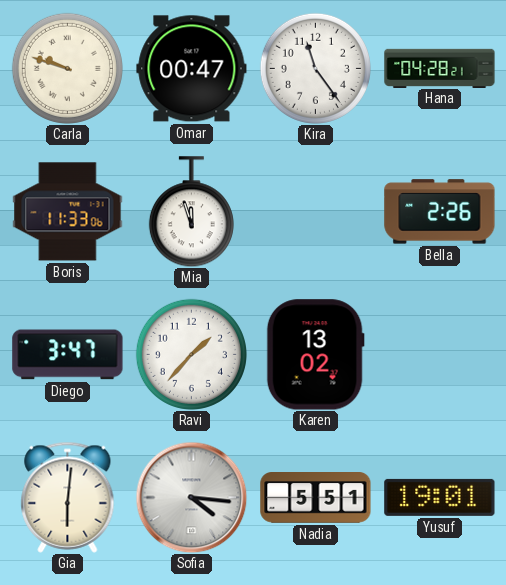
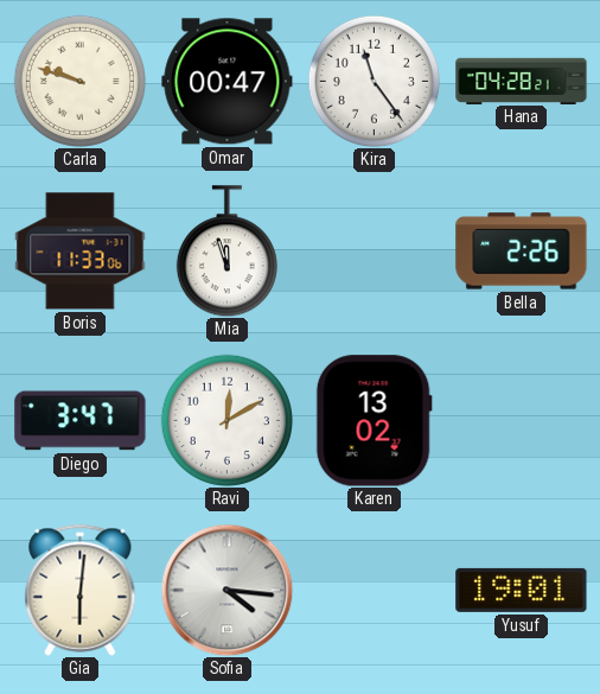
Ravi: 1:37 -> 12:10 (226, 420)
Nadia: 5:51 -> none (316, 498)
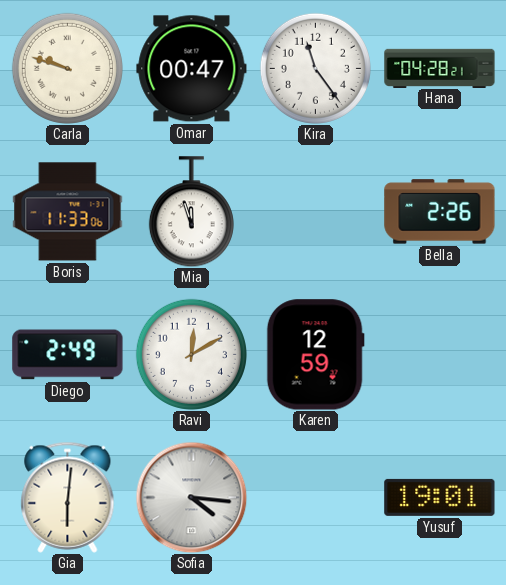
Diego: 3:47 -> 2:49 (68, 355)
Karen: 13:02 -> 12:59 (315, 355)
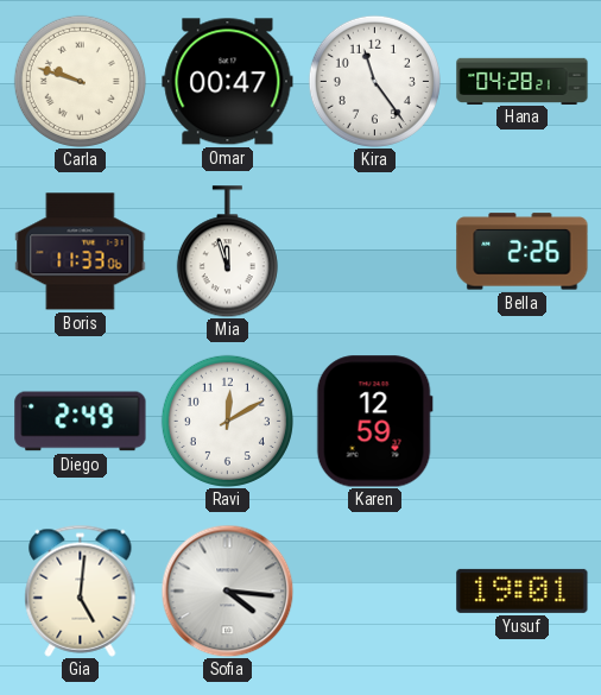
Gia: 6:01 -> 5:01 (81, 590)
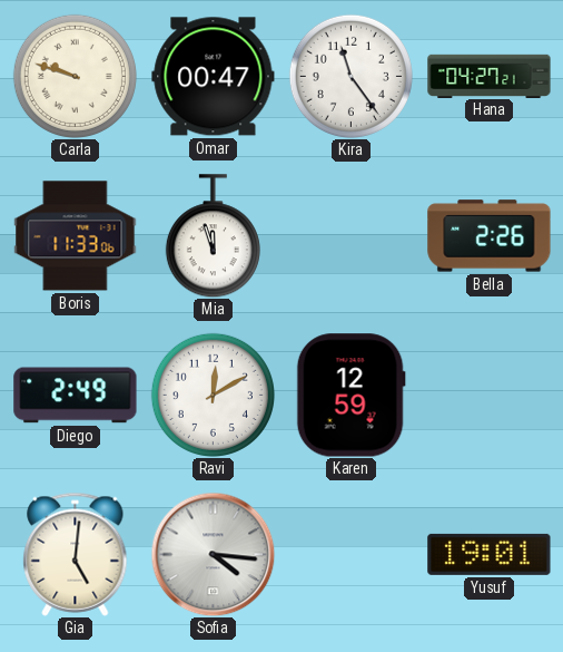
Hana: 04:28 -> 04:27 (490, 76)
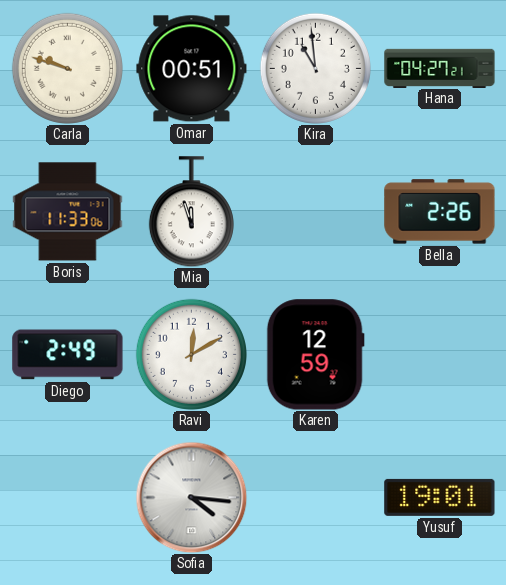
Omar: 00:47 -> 00:51 (192, 69)
Kira: 11:24 -> 10:59 (315, 68)
Gia: 5:01 -> none (76, 554)
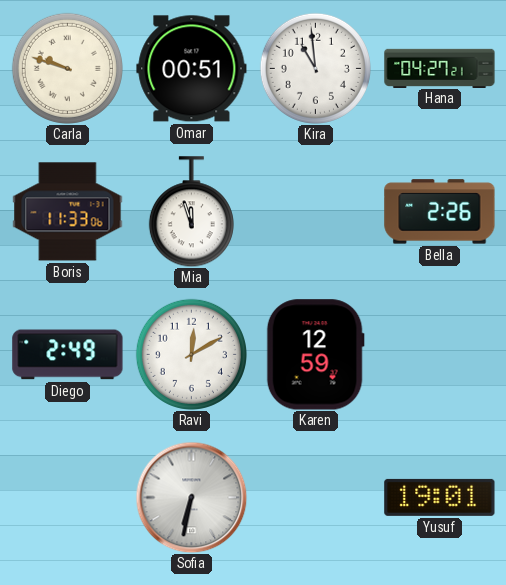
Sofia: 4:16 -> 6:32 (191, 497)
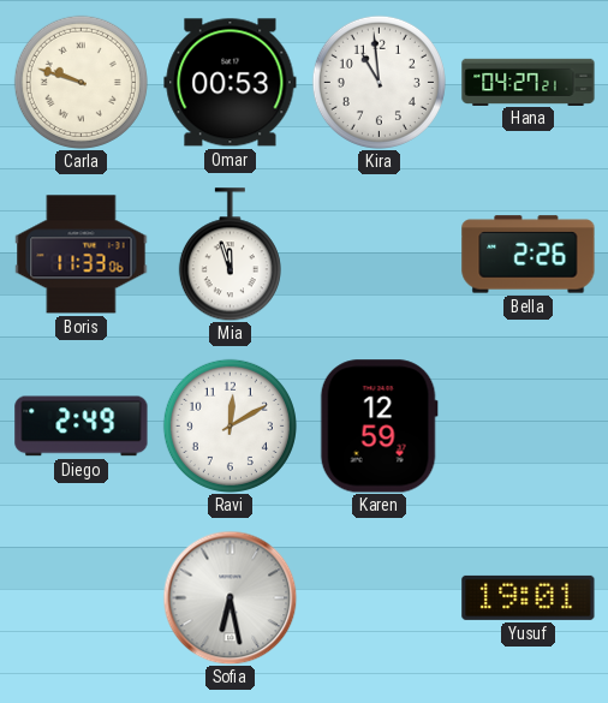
Omar: 00:51 -> 00:53 (231, 83)
Sofia: 6:32 -> 6:28 (230, 597)
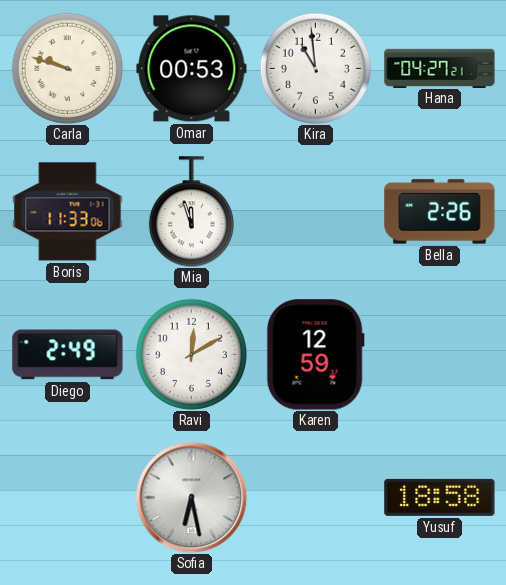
Yusuf: 19:01 -> 18:58 (440, 497)
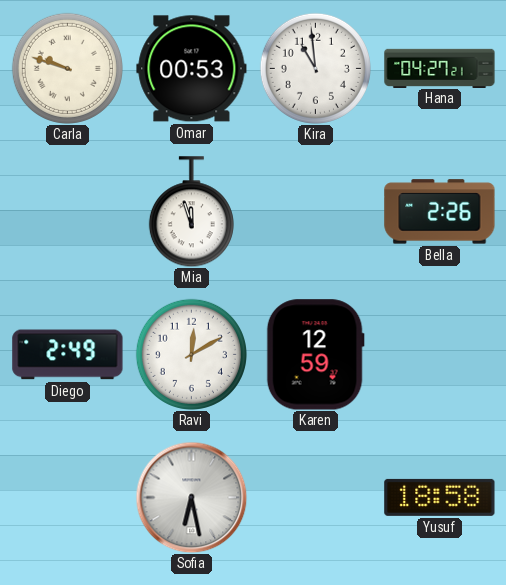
Boris: 11:33 -> none (68, 212)
